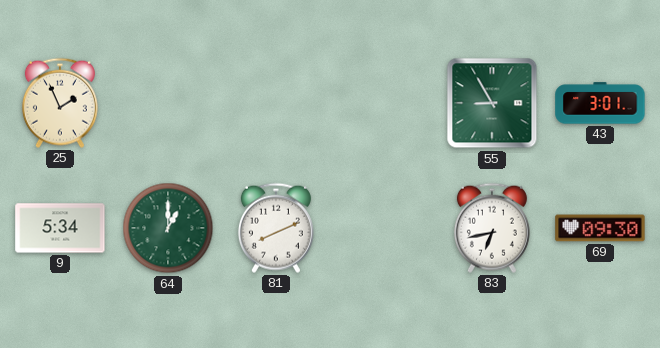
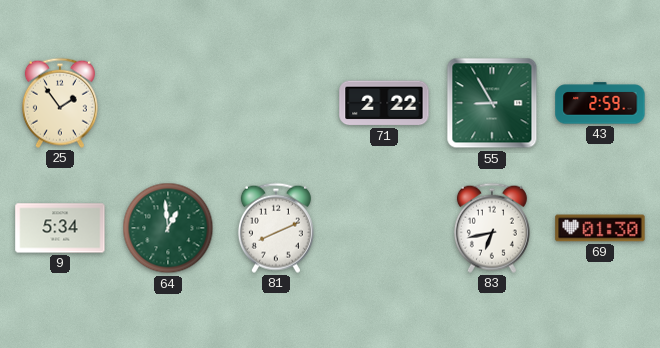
25: 1:56 -> 1:54 (60, 103)
71: none -> 2:22 (384, 103)
43: 3:01 -> 2:59 (600, 103)
64: 1:00 -> 12:59 (168, 228)
69: 09:30 -> 01:30 (600, 228)
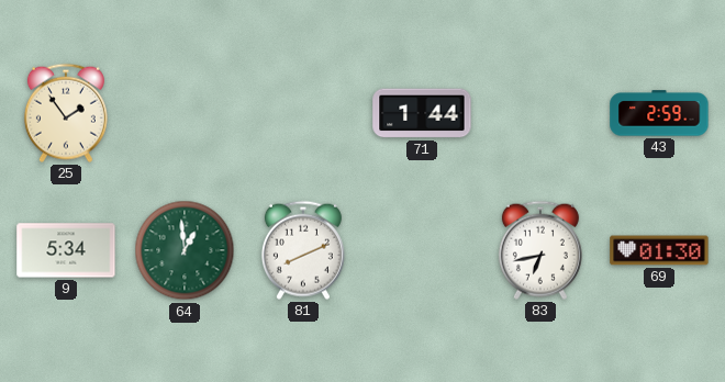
71: 2:22 -> 1:44 (422, 113)
55: 8:55 -> none (492, 103)
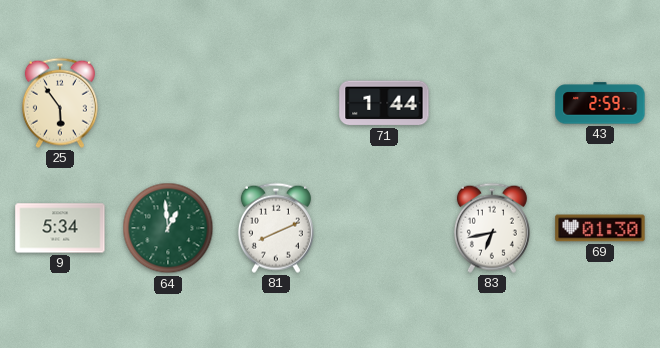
25: 1:54 -> 5:54 (60, 103)
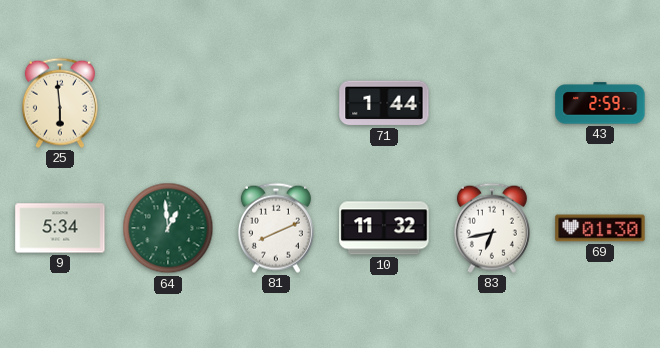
25: 5:54 -> 5:59 (60, 103)
10: none -> 11:32 (384, 228)
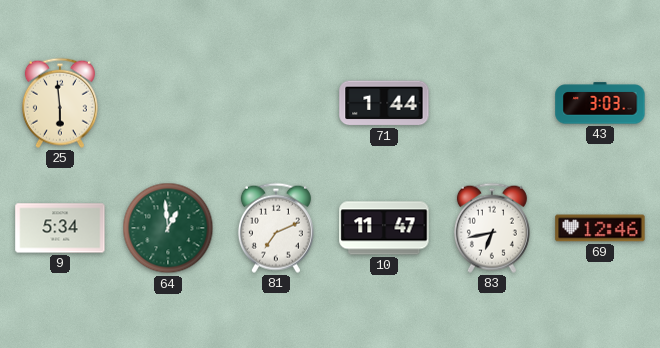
43: 2:59 -> 3:03 (600, 103)
81: 8:11 -> 7:11 (276, 228)
10: 11:32 -> 11:47 (384, 228)
69: 01:30 -> 12:46 (600, 228)
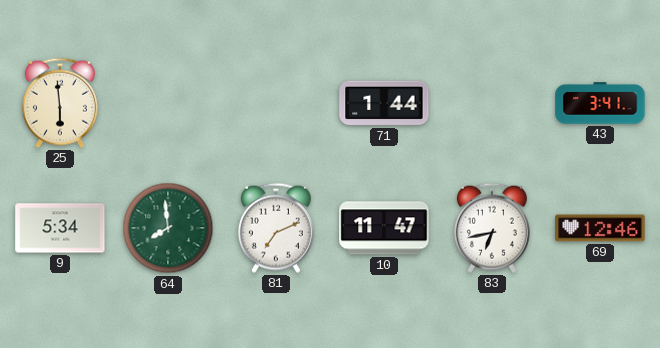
43: 3:03 -> 3:41 (600, 103)
64: 12:59 -> 7:59 (168, 228)
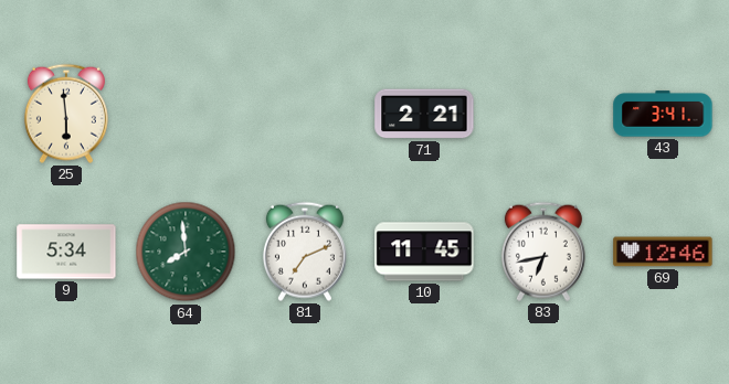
71: 1:44 -> 2:21 (424, 114)
10: 11:47 -> 11:45 (424, 252)
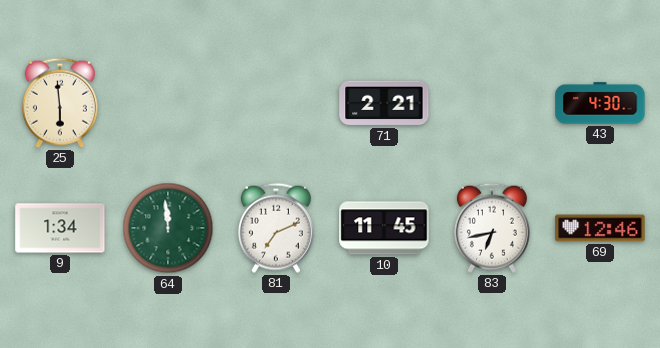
43: 3:41 -> 4:30 (600, 103)
9: 5:34 -> 1:34 (60, 228)
64: 7:59 -> 11:59 (168, 228)
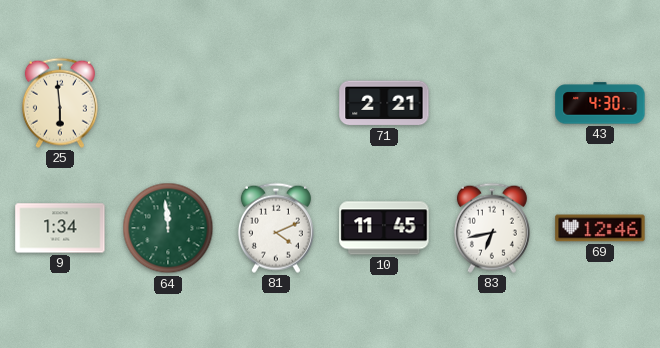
81: 7:11 -> 4:11 (276, 228)
